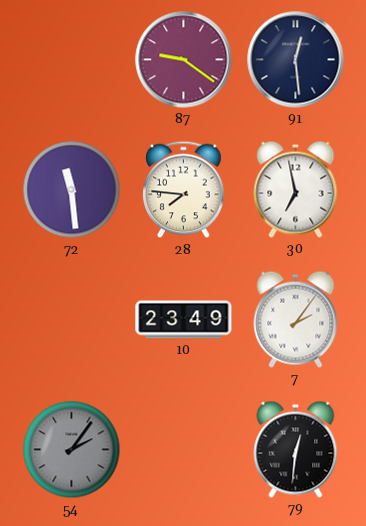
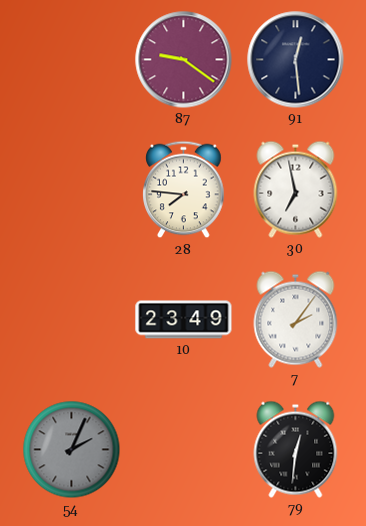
72: 11:29 -> none (72, 190)
54: 2:06 -> 2:04 (72, 450)
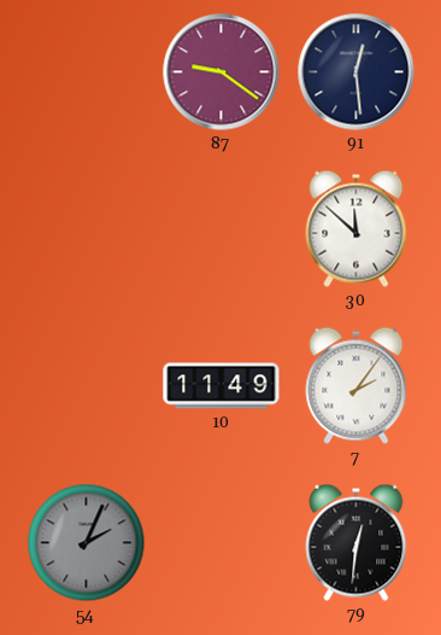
28: 7:46 -> none (184, 190)
30: 6:58 -> 11:52 (357, 228)
10: 23:49 -> 11:49 (222, 386)
